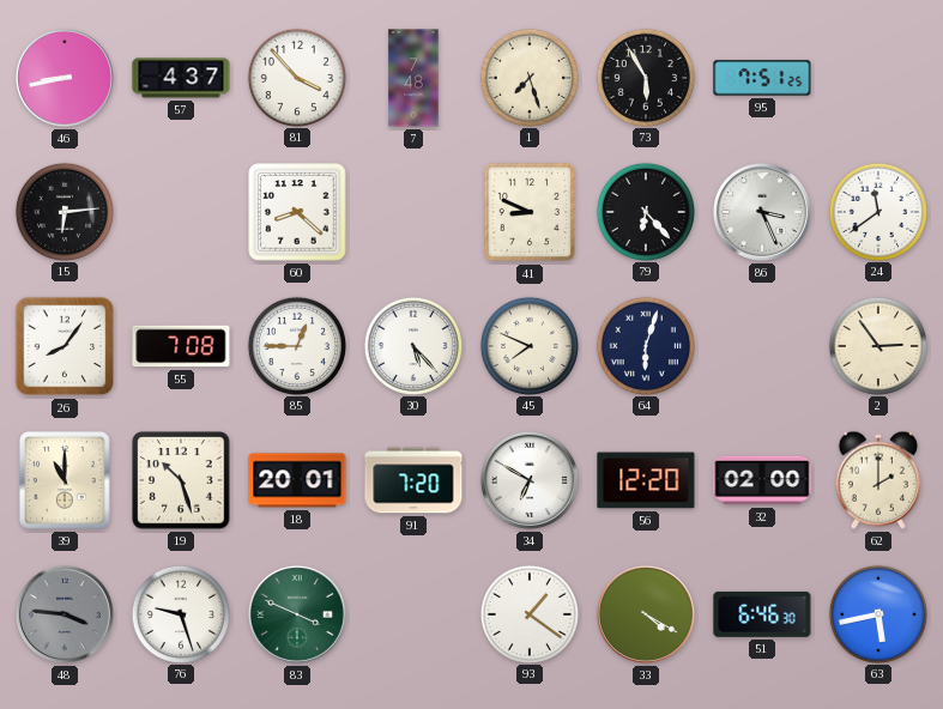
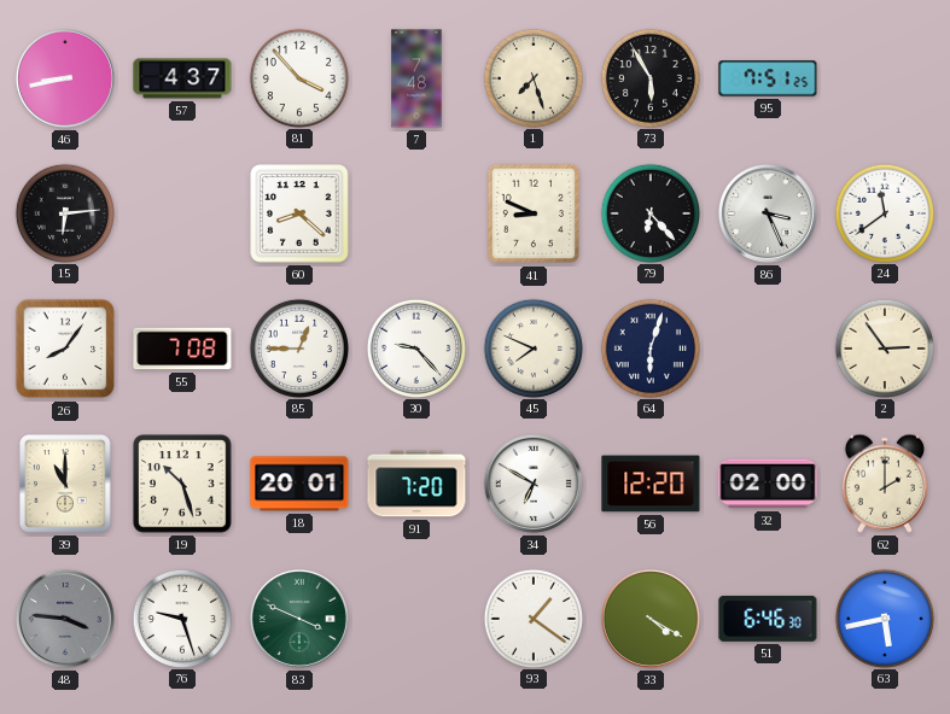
30: 5:23 -> 9:23 (415, 347)
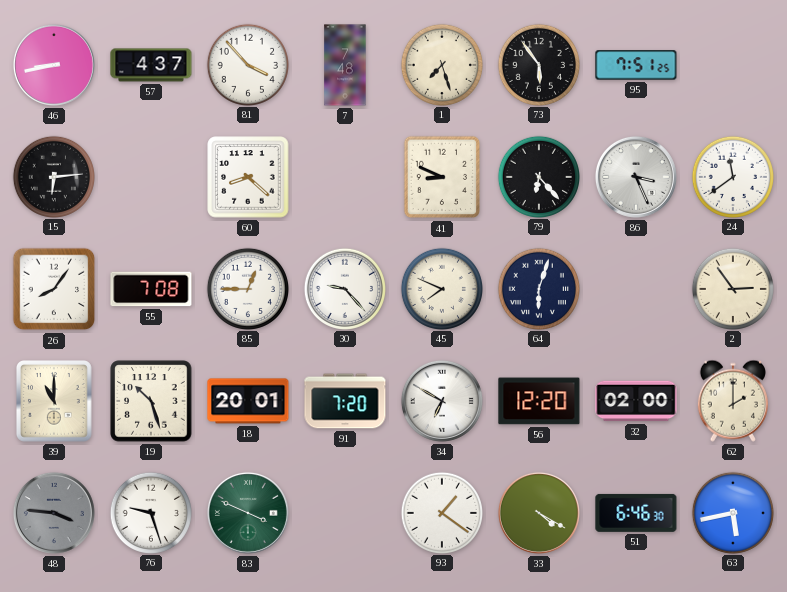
73: 5:55 -> 5:54 (538, 64)
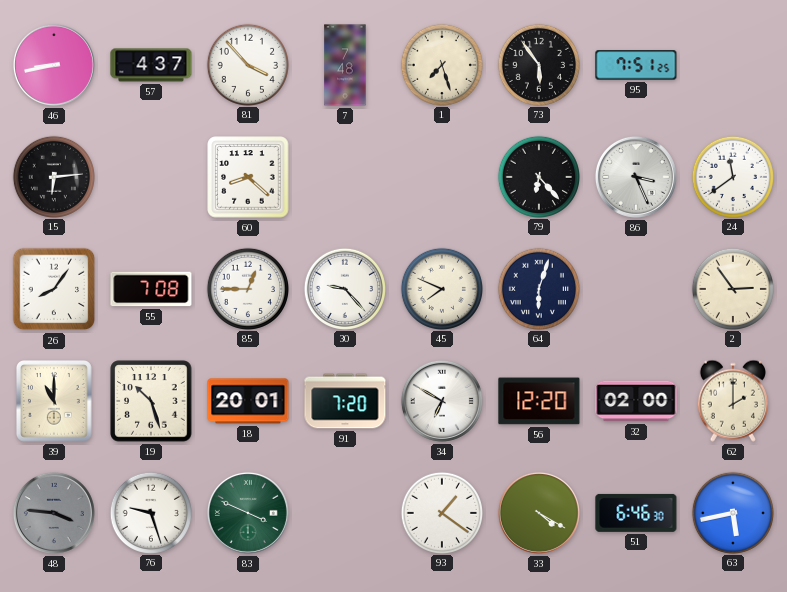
41: 8:49 -> none (442, 177)
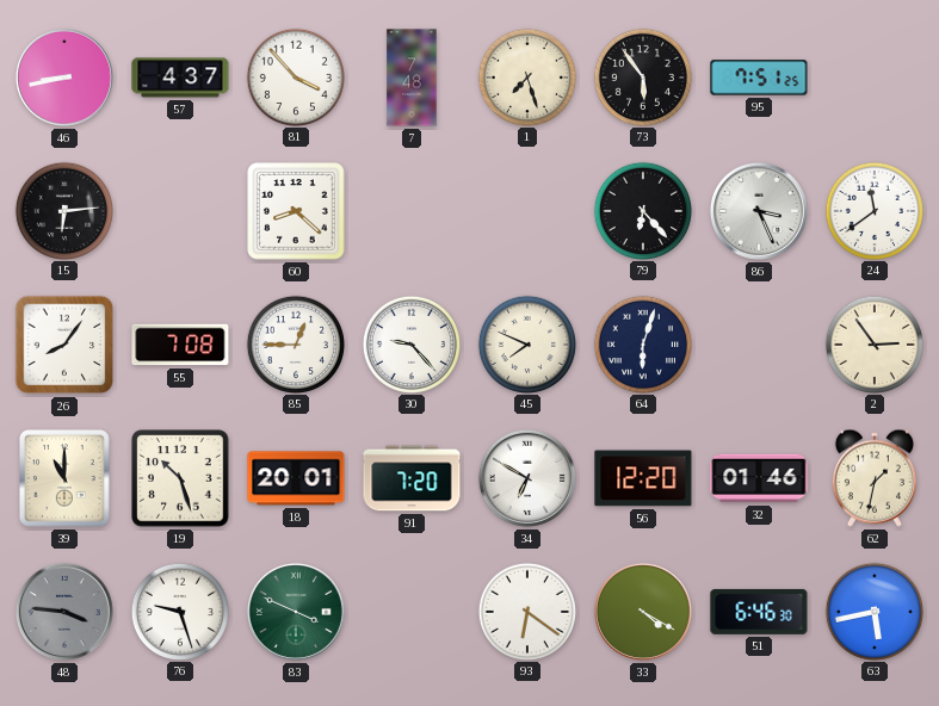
32: 02:00 -> 01:46 (759, 478)
62: 2:00 -> 1:32 (875, 478)
93: 1:21 -> 6:21 (526, 611)
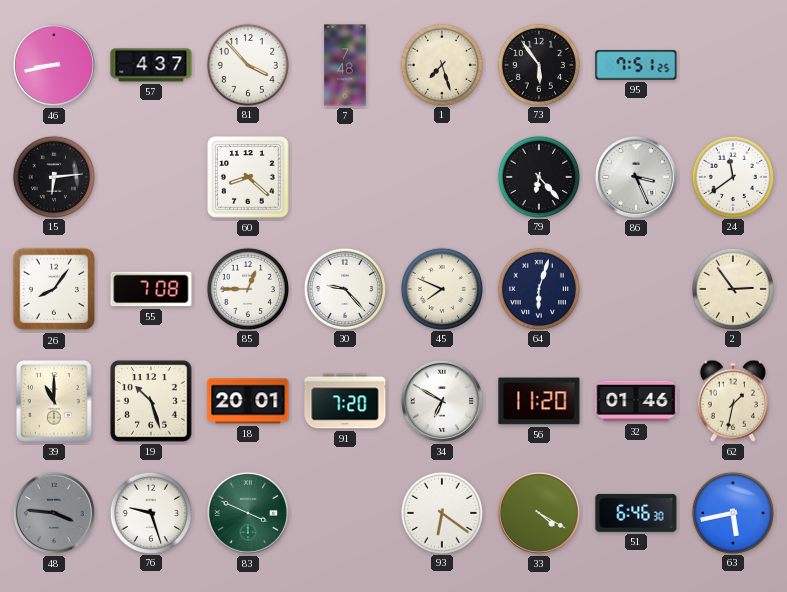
56: 12:20 -> 11:20 (539, 401)
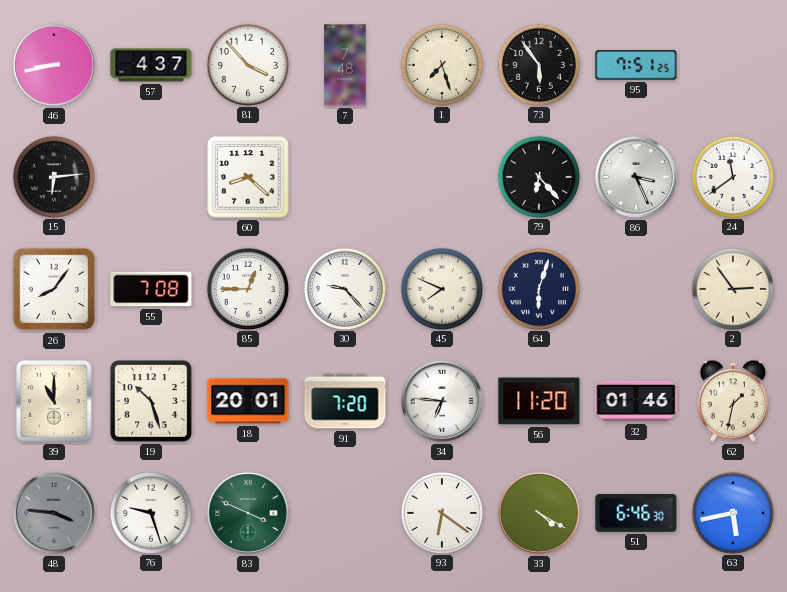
34: 6:50 -> 6:46 (442, 401)
